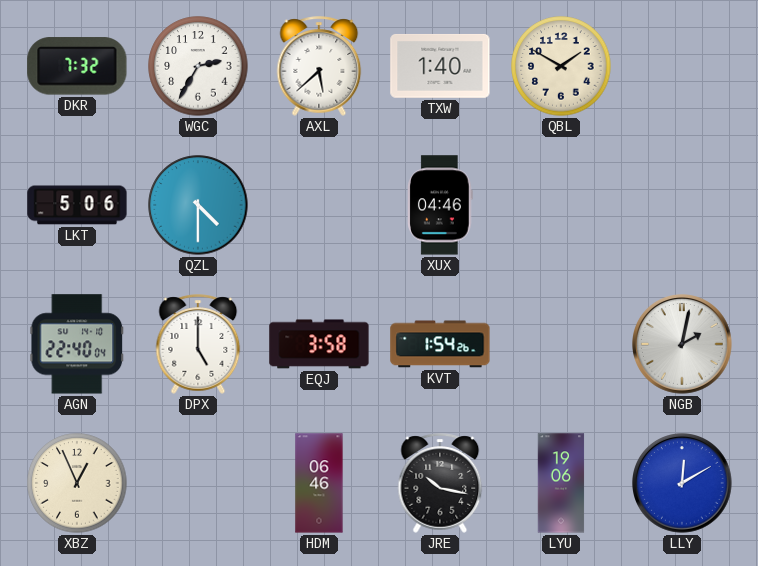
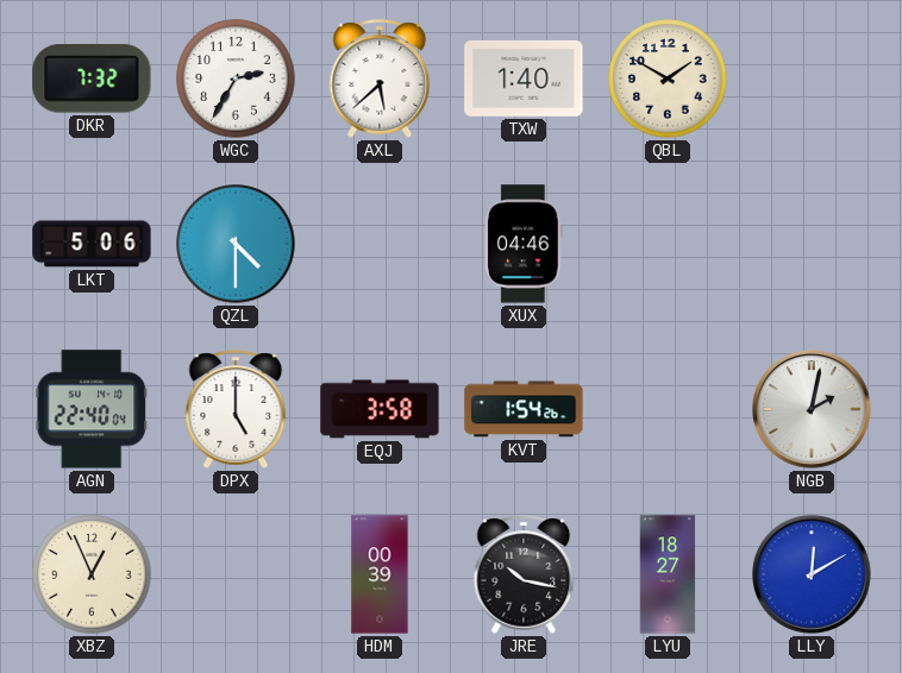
HDM: 06:46 -> 00:39 (380, 574)
LYU: 19:06 -> 18:27 (668, 574)
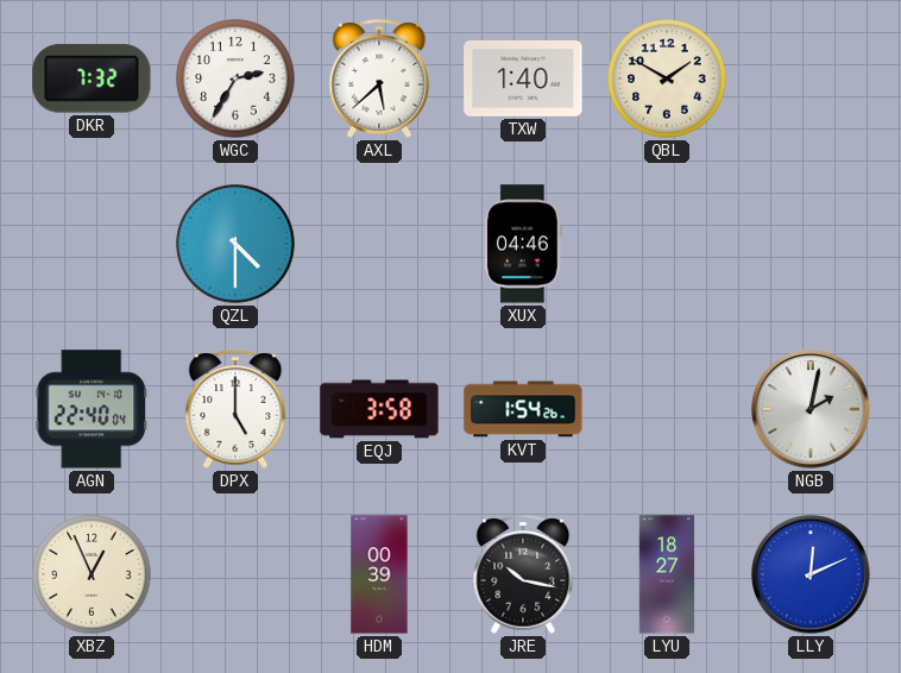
LKT: 5:06 -> none (92, 244)
LLY: 12:10 -> 12:11 (812, 575)
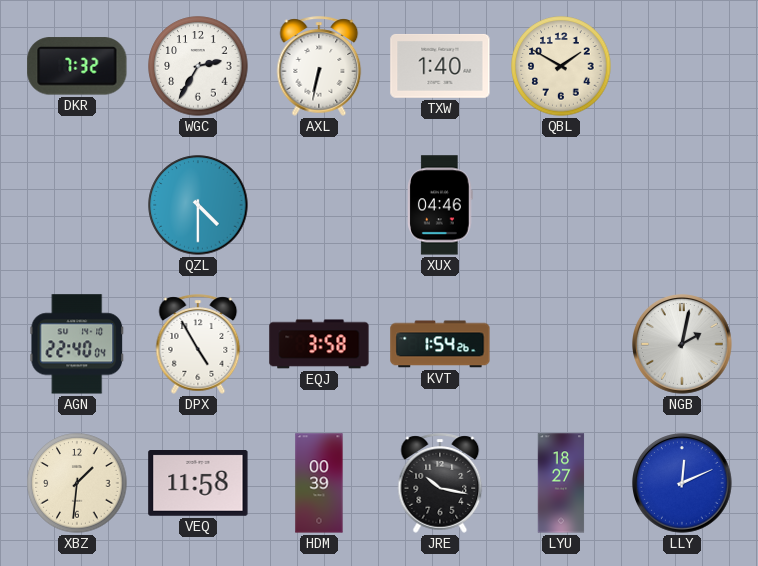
AXL: 5:38 -> 6:32 (319, 66)
DPX: 5:00 -> 4:55 (198, 344)
XBZ: 12:56 -> 1:31 (77, 483)
VEQ: none -> 11:58 (198, 484)
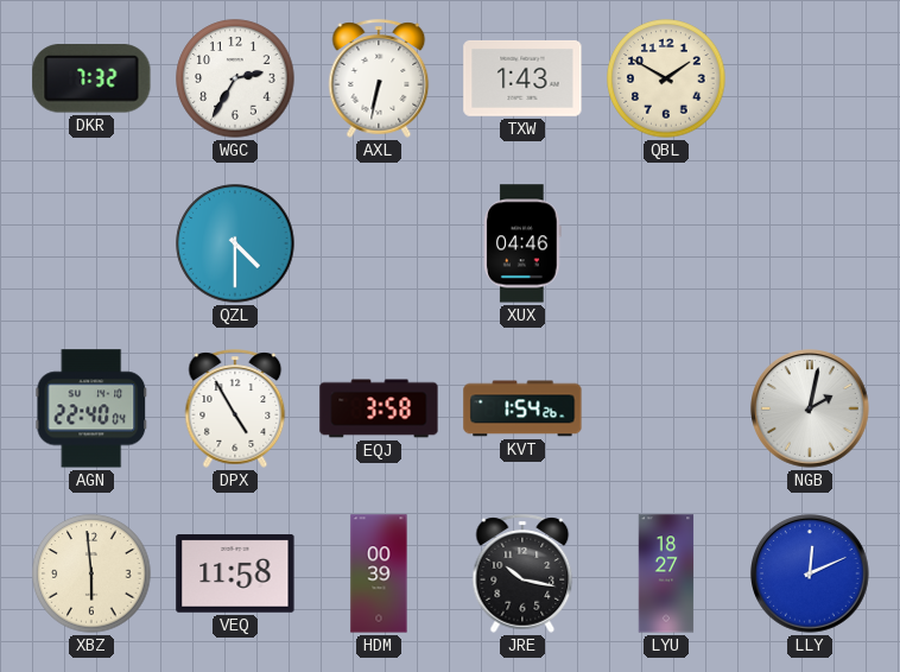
TXW: 1:40 -> 1:43 (522, 78)
XBZ: 1:31 -> 5:59 (91, 573)
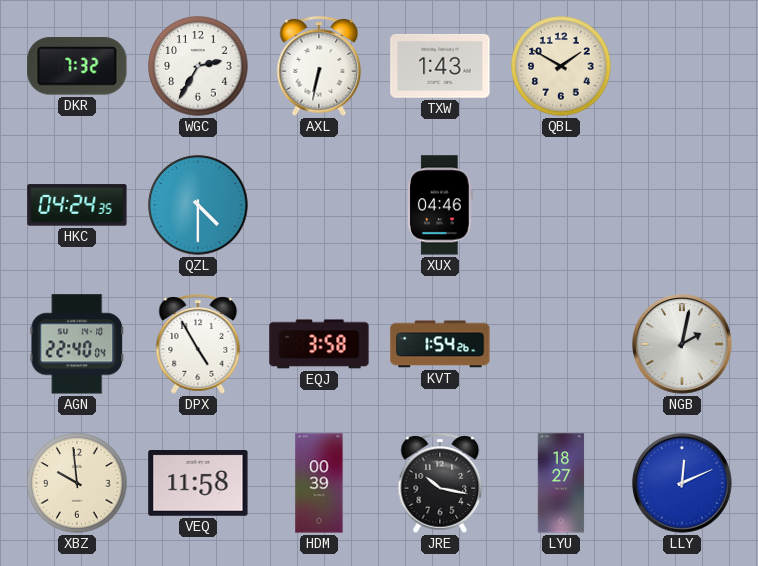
HKC: none -> 04:24 (77, 205)
XBZ: 5:59 -> 9:59 (77, 483)
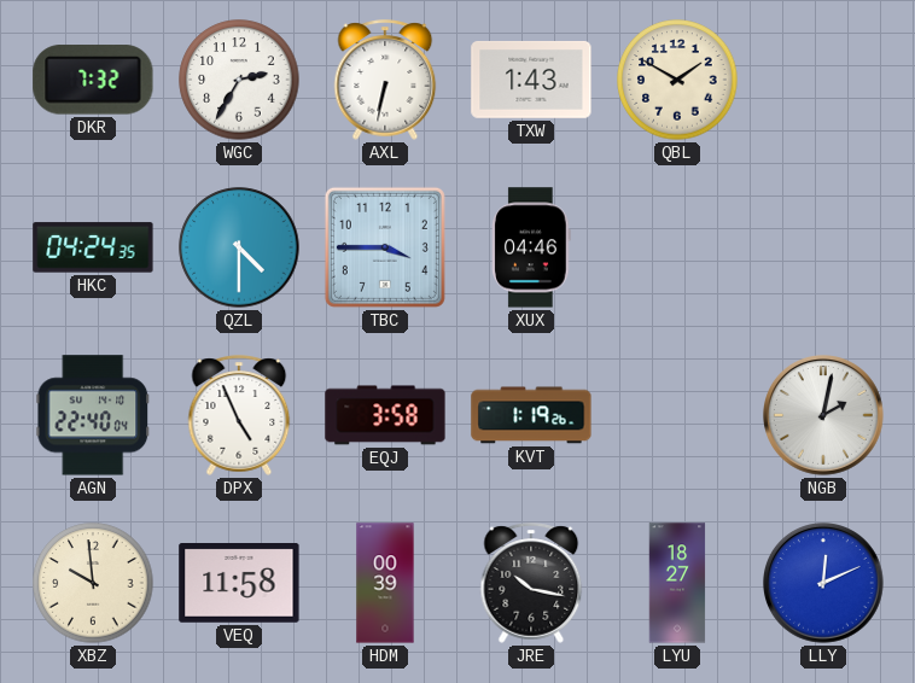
TBC: none -> 3:45 (385, 247)
DPX: 4:55 -> 4:56 (239, 415)
KVT: 1:54 -> 1:19 (531, 415)
